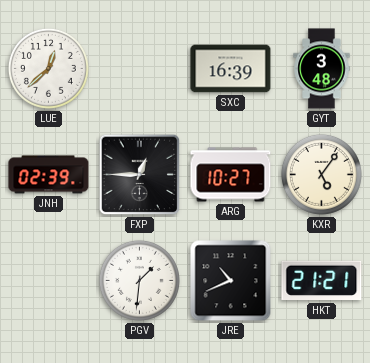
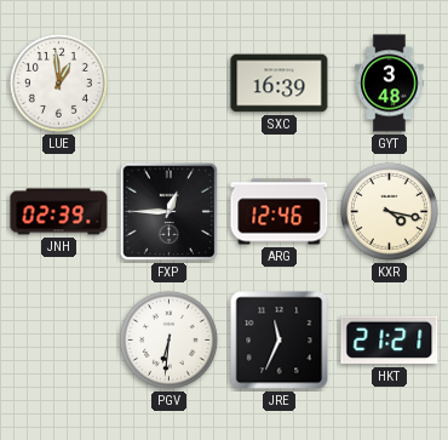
LUE: 12:38 -> 12:59 (58, 82)
ARG: 10:27 -> 12:46 (280, 212)
KXR: 5:06 -> 4:17 (389, 211)
PGV: 1:31 -> 6:31 (168, 339)
JRE: 10:41 -> 11:34 (280, 341)
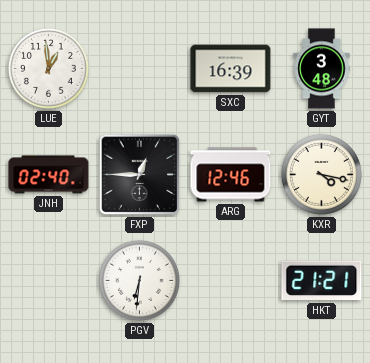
JNH: 02:39 -> 02:40 (49, 175)
JRE: 11:34 -> none (280, 341)
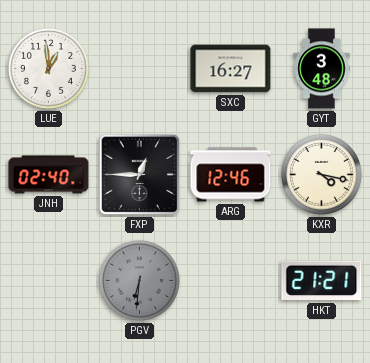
SXC: 16:39 -> 16:27 (231, 69)
PGV dial: white -> grey (139, 280)
